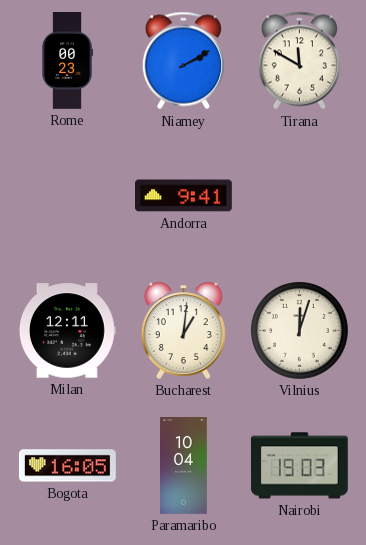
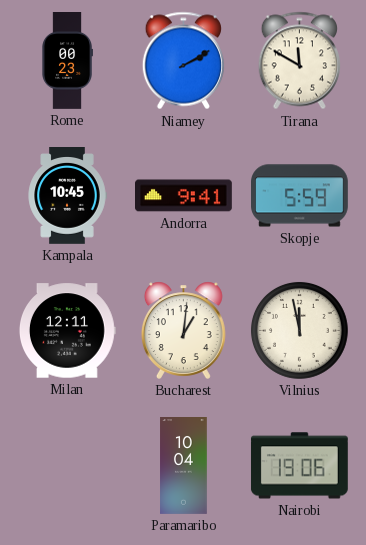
Kampala: none -> 10:45 (67, 196)
Skopje: none -> 5:59 (300, 196)
Vilnius: 12:03 -> 11:58 (299, 330)
Bogota: 16:05 -> none (67, 466)
Nairobi: 19:03 -> 19:06 (299, 466)
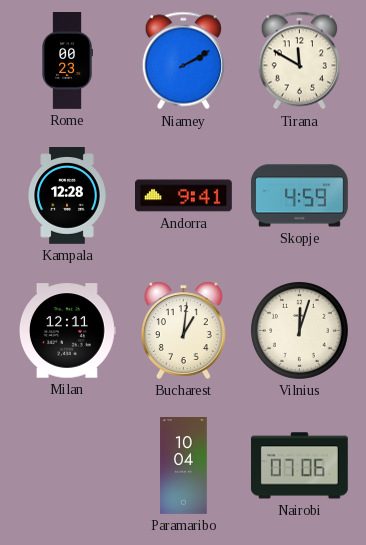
Kampala: 10:45 -> 12:28 (67, 196)
Skopje: 5:59 -> 4:59 (300, 196)
Vilnius: 11:58 -> 12:03 (299, 330)
Nairobi: 19:06 -> 07:06 (299, 466)
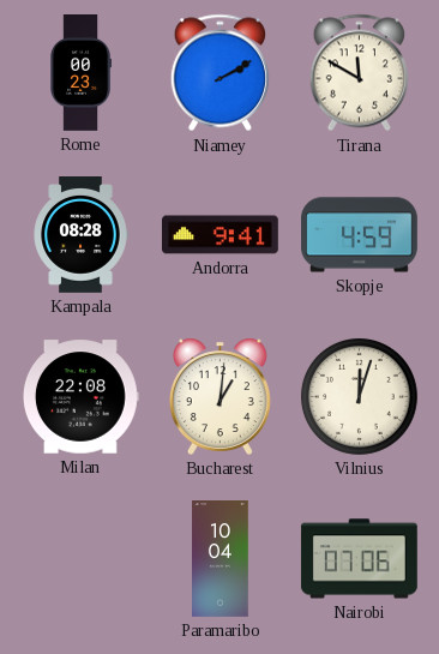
Kampala: 12:28 -> 08:28 (80, 235)
Milan: 12:11 -> 22:08 (80, 397)
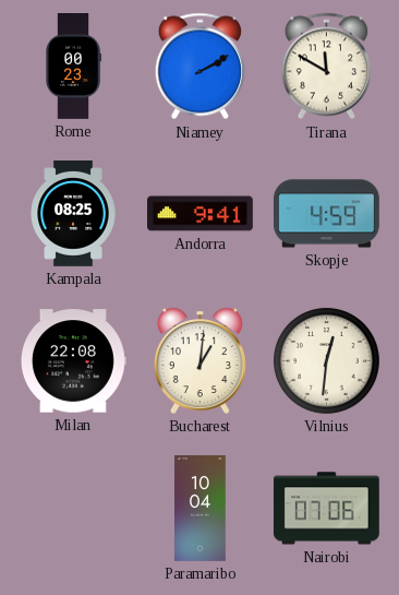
Kampala: 08:28 -> 08:25 (73, 214)
Vilnius: 12:03 -> 12:31 (326, 360)
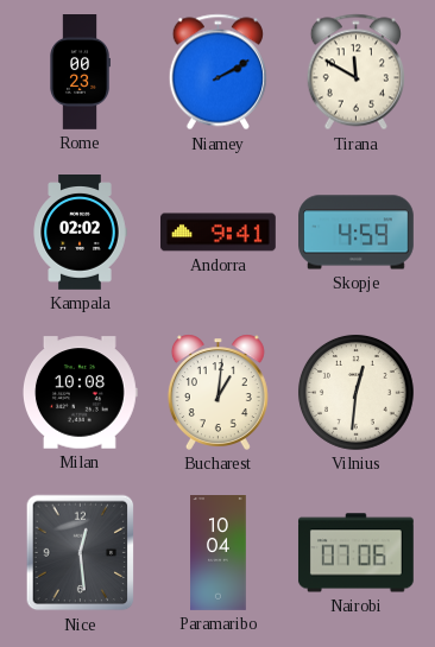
Kampala: 08:25 -> 02:02 (80, 233)
Milan: 22:08 -> 10:08 (80, 393)
Nice: none -> 12:29 (81, 553)
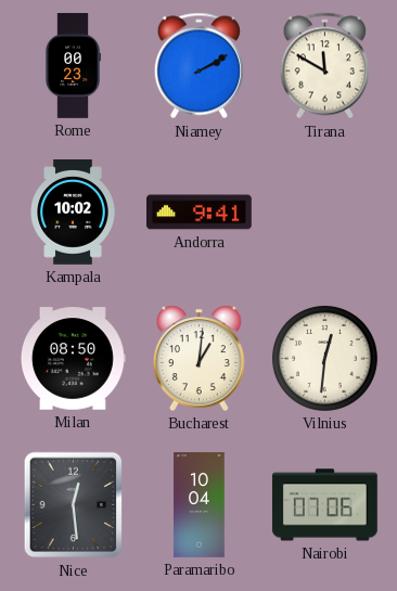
Kampala: 02:02 -> 10:02 (73, 213)
Skopje: 4:59 -> none (357, 233)
Milan: 10:08 -> 08:50 (73, 359)
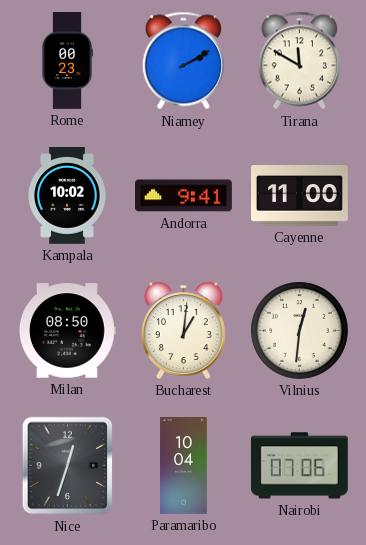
Cayenne: none -> 11:00 (300, 196)
Nice: 12:29 -> 12:33 (68, 466)
